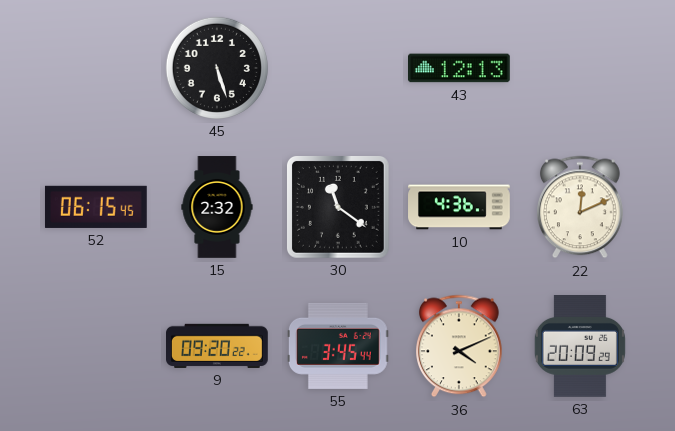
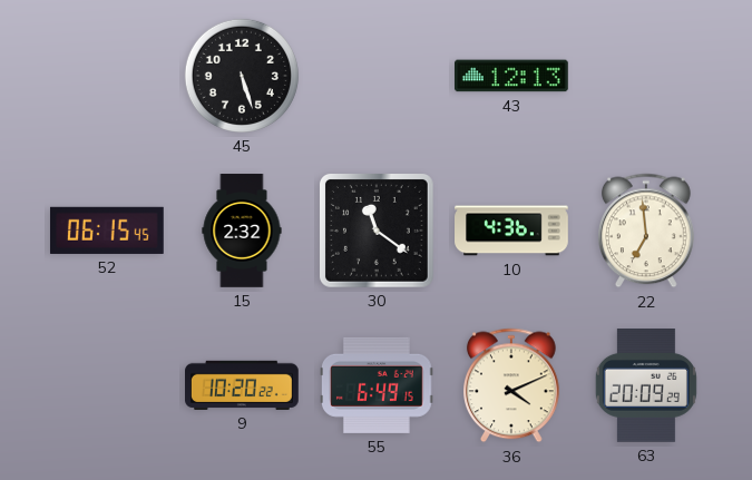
22: 12:11 -> 6:59 (647, 231)
9: 09:20 -> 10:20 (243, 385)
55: 3:45 -> 6:49 (378, 385)
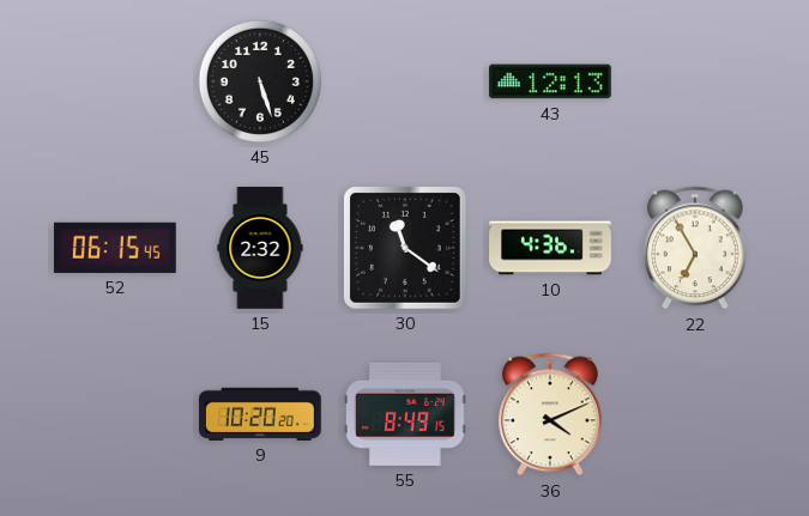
22: 6:59 -> 6:55 (696, 248)
9: 10:20:22 -> 10:20:20 (261, 414)
55: 6:49 -> 8:49 (406, 414)
63: 20:09 -> none (646, 386)
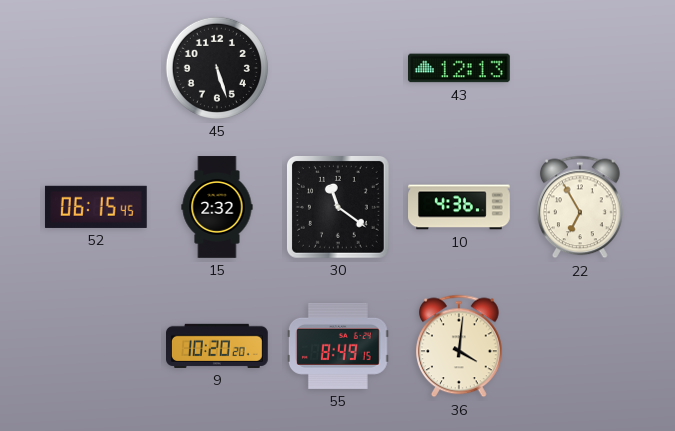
36: 4:11 -> 4:01 (460, 346)
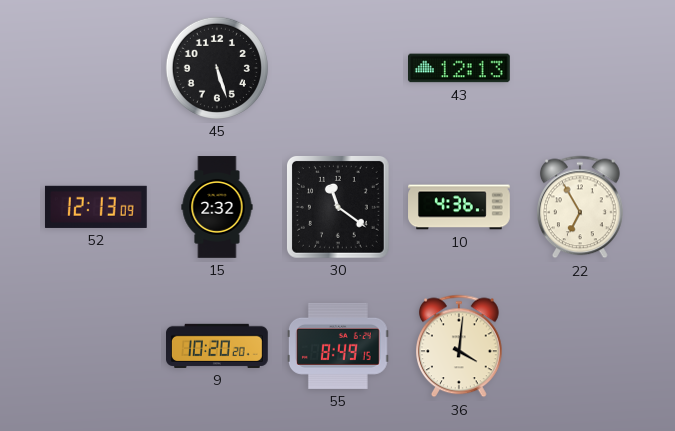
52: 06:15 -> 12:13 (96, 207)
